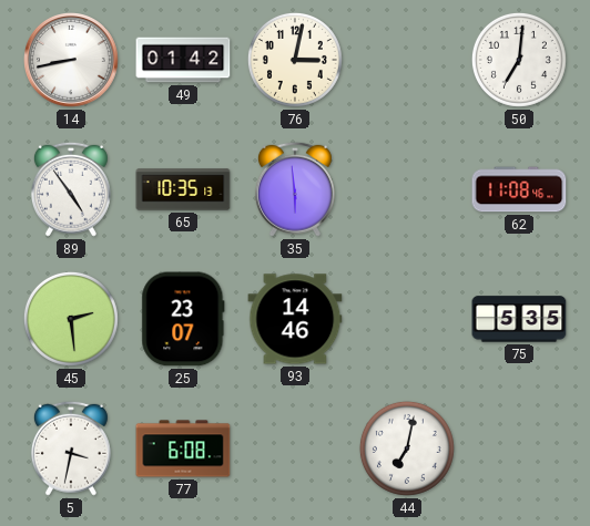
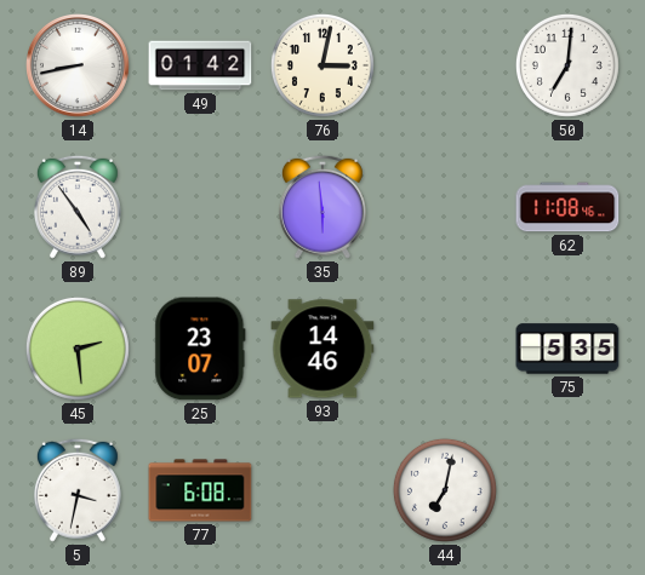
65: 10:35 -> none (183, 189)
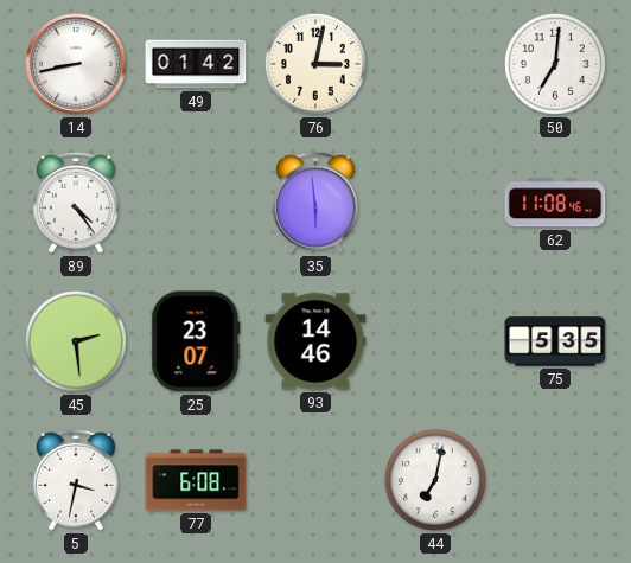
89: 4:54 -> 4:24 (76, 203)
